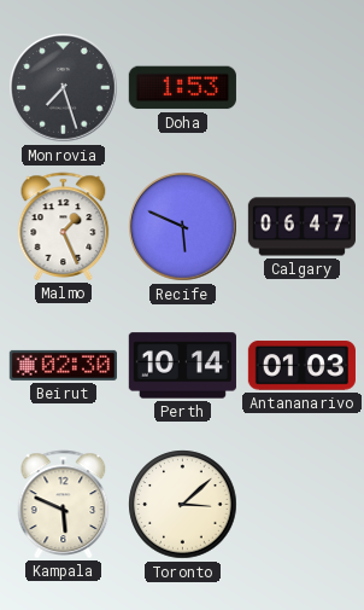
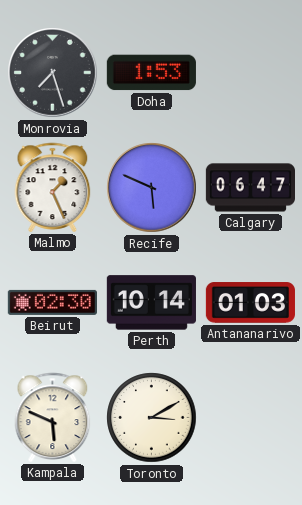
Toronto: 3:08 -> 3:10 (152, 418)
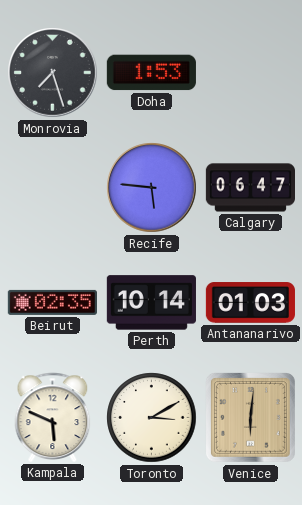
Malmo: 1:26 -> none (53, 187)
Recife: 5:49 -> 5:46 (152, 188)
Beirut: 02:30 -> 02:35 (52, 302)
Venice: none -> 6:01 (250, 417)
